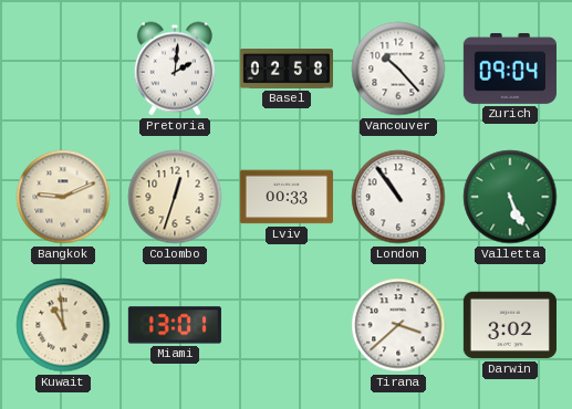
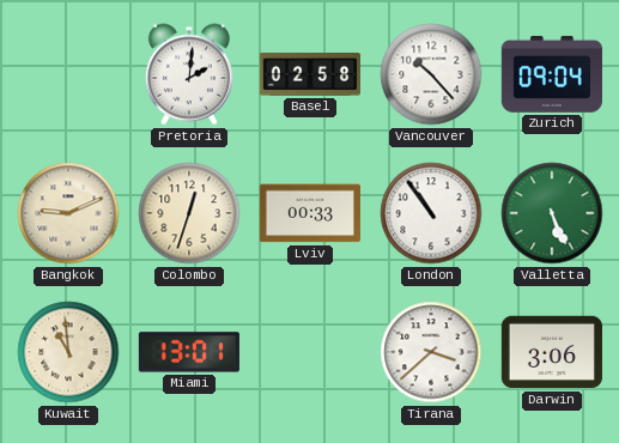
Darwin: 3:02 -> 3:06 (552, 352)
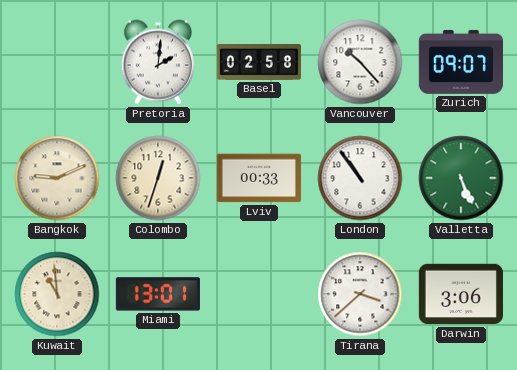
Zurich: 09:04 -> 09:07 (461, 62)
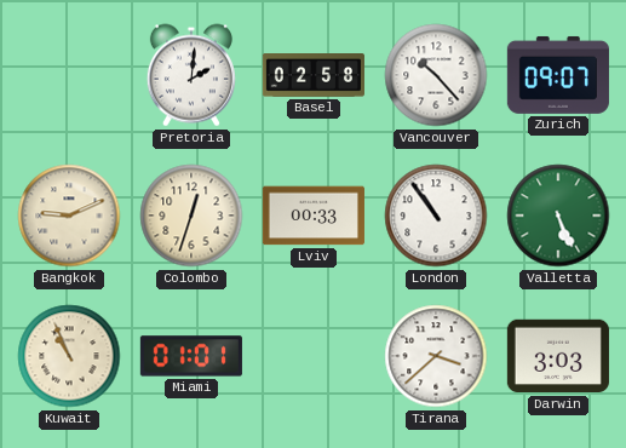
Kuwait: 10:59 -> 10:56 (69, 356)
Miami: 13:01 -> 01:01 (191, 356)
Darwin: 3:06 -> 3:03 (558, 356)
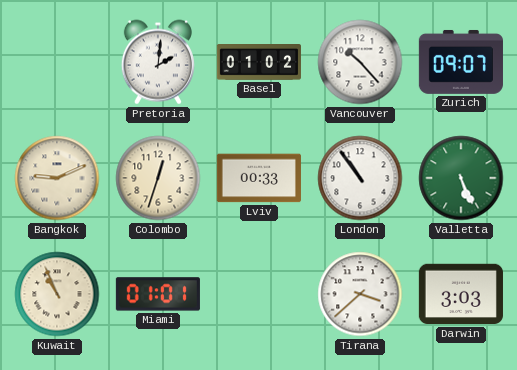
Basel: 02:58 -> 01:02 (259, 63)
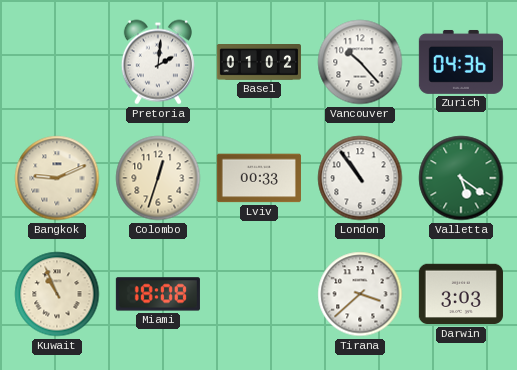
Zurich: 09:07 -> 04:36 (461, 62)
Valletta: 5:26 -> 5:21 (461, 178)
Miami: 01:01 -> 18:08 (158, 294)
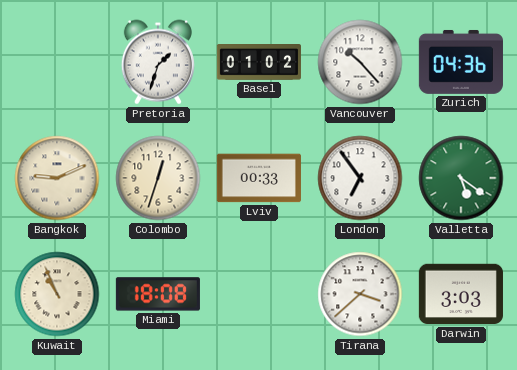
Pretoria: 2:01 -> 1:33 (158, 62)
London: 10:54 -> 6:54 (360, 178)
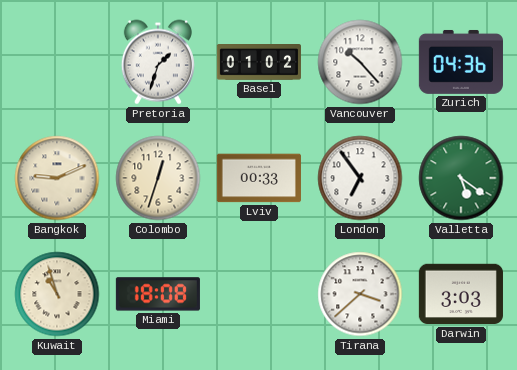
Kuwait: 10:56 -> 10:57 (57, 294)
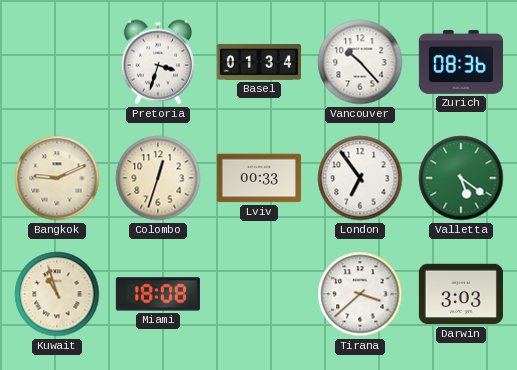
Pretoria: 1:33 -> 3:33 (158, 62)
Basel: 01:02 -> 01:34 (259, 63)
Zurich: 04:36 -> 08:36 (461, 62)
